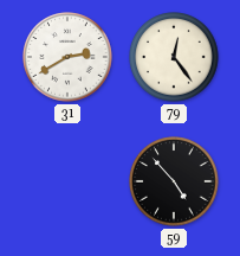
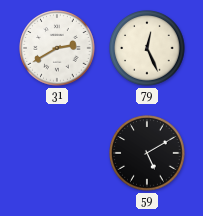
79: 12:24 -> 12:26 (147, 48)
59: 4:53 -> 5:10 (147, 153)
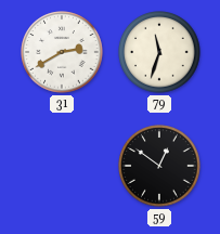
79: 12:26 -> 11:33 (159, 52)
59: 5:10 -> 12:51 (159, 166)
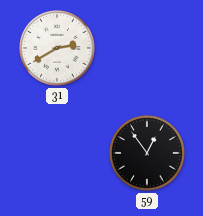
79: 11:33 -> none (159, 52)
59: 12:51 -> 12:54 (147, 153)
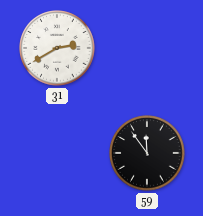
59: 12:54 -> 11:54 (147, 153)
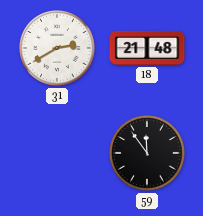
18: none -> 21:48 (147, 48)
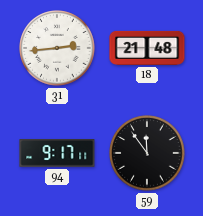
31: 2:40 -> 2:44 (57, 48)
94: none -> 9:17 (57, 153)
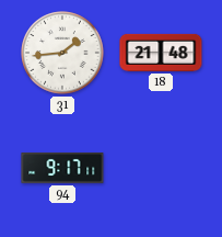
31: 2:44 -> 1:44 (62, 53)
59: 11:54 -> none (147, 153)
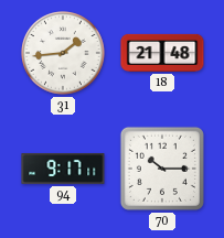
70: none -> 10:15 (162, 169)
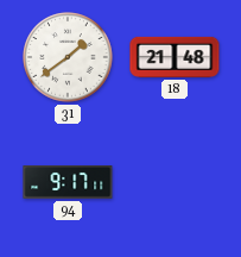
31: 1:44 -> 1:39 (68, 57)
70: 10:15 -> none (162, 169)
